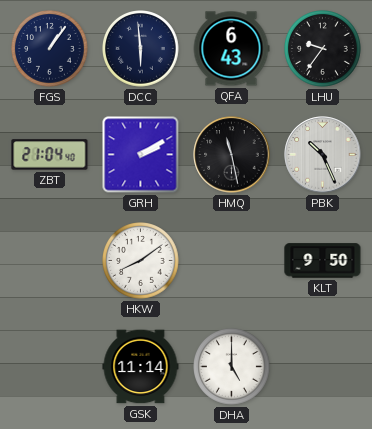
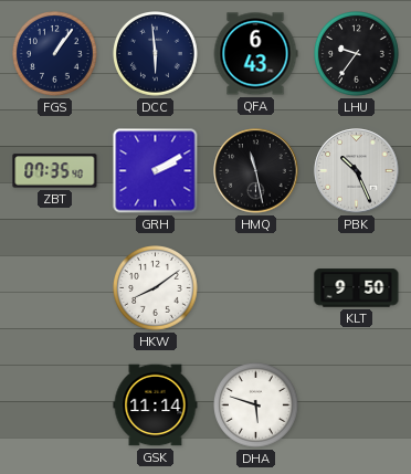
ZBT: 21:04 -> 07:35 (55, 171)
DHA: 5:00 -> 5:48 (256, 405)
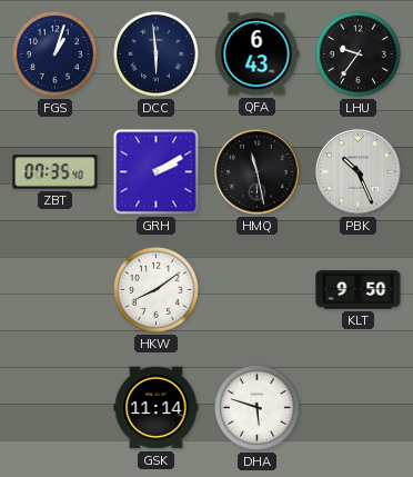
FGS: 1:06 -> 1:03 (56, 54)
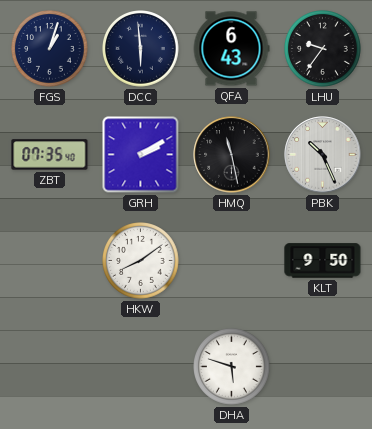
GSK: 11:14 -> none (157, 408)
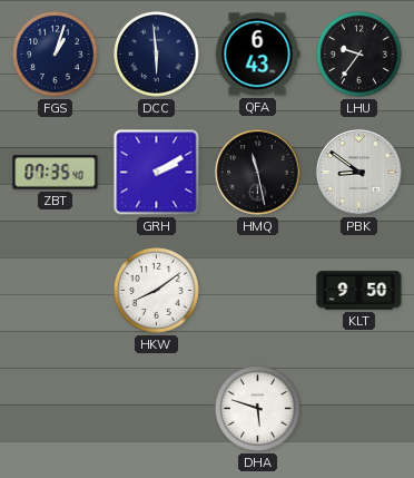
PBK: 10:26 -> 8:51 (359, 173)
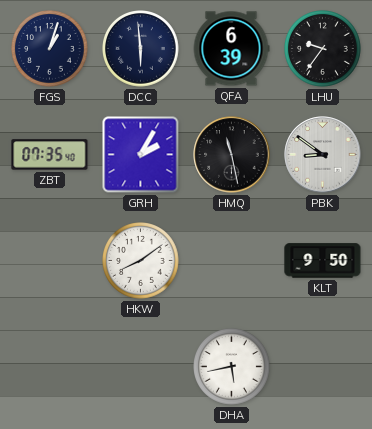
QFA: 6:43 -> 6:39 (231, 49)
GRH: 2:10 -> 2:05 (141, 155)
DHA: 5:48 -> 5:43 (232, 367)
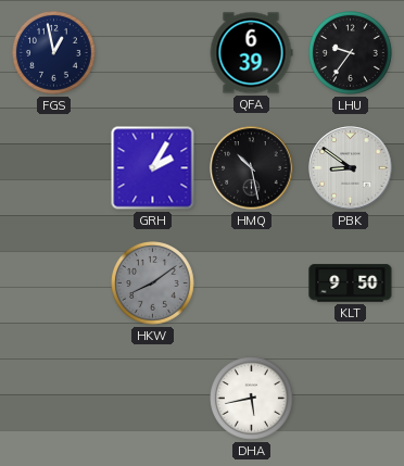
FGS: 1:03 -> 12:58 (54, 53)
DCC: 5:59 -> none (141, 49)
ZBT: 07:35 -> none (50, 155)
HMQ: 11:28 -> 10:28 (252, 168)
HKW dial: white -> grey (153, 284)
